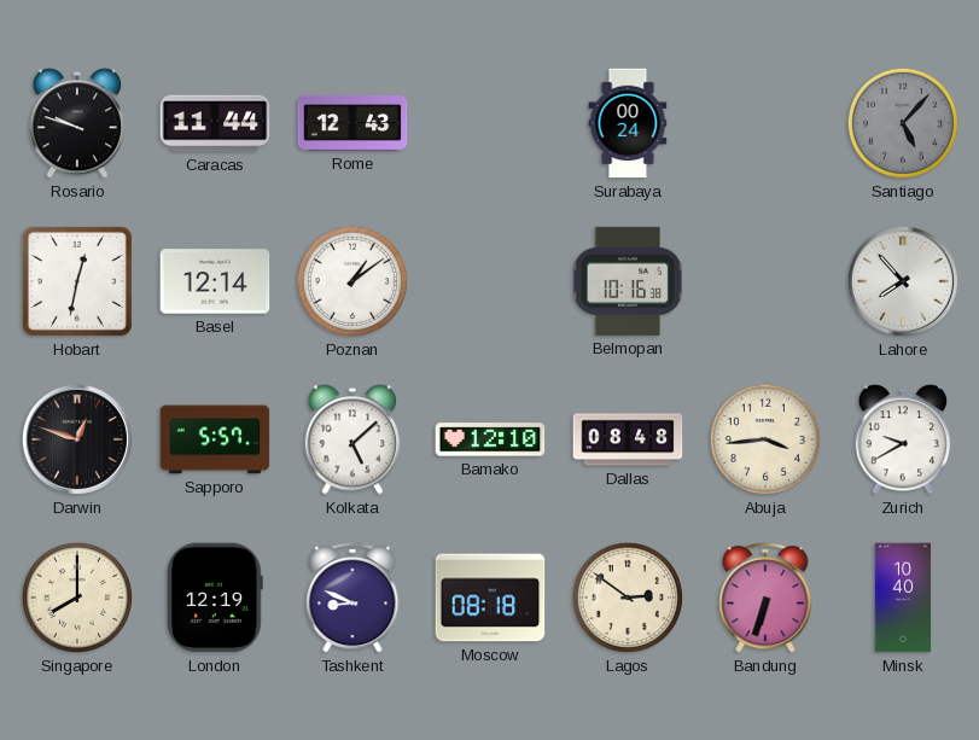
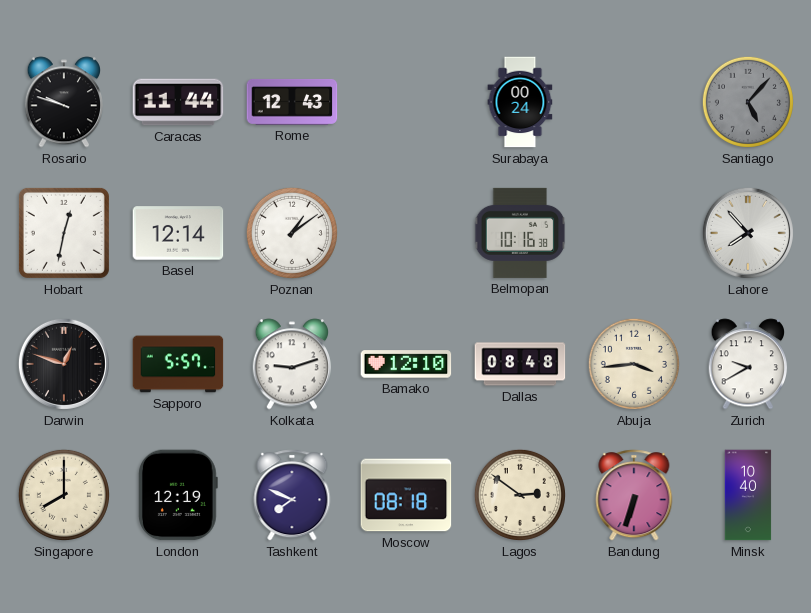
Kolkata: 5:08 -> 9:12 (292, 364)
Tashkent: 8:49 -> 7:49 (292, 495)
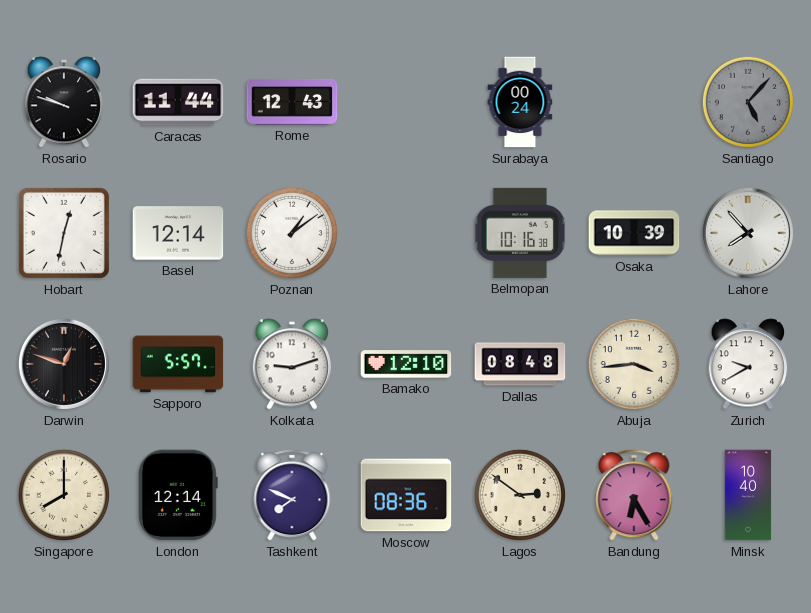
Osaka: none -> 10:39 (634, 233)
London: 12:19 -> 12:14 (178, 495)
Moscow: 08:18 -> 08:36 (406, 495)
Bandung: 6:33 -> 6:25 (634, 495)
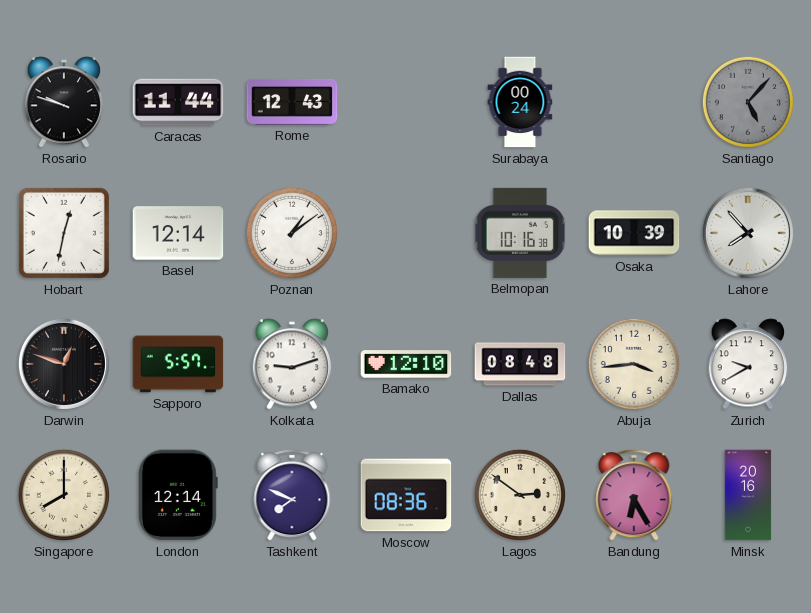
Minsk: 10:40 -> 20:16 (748, 495)
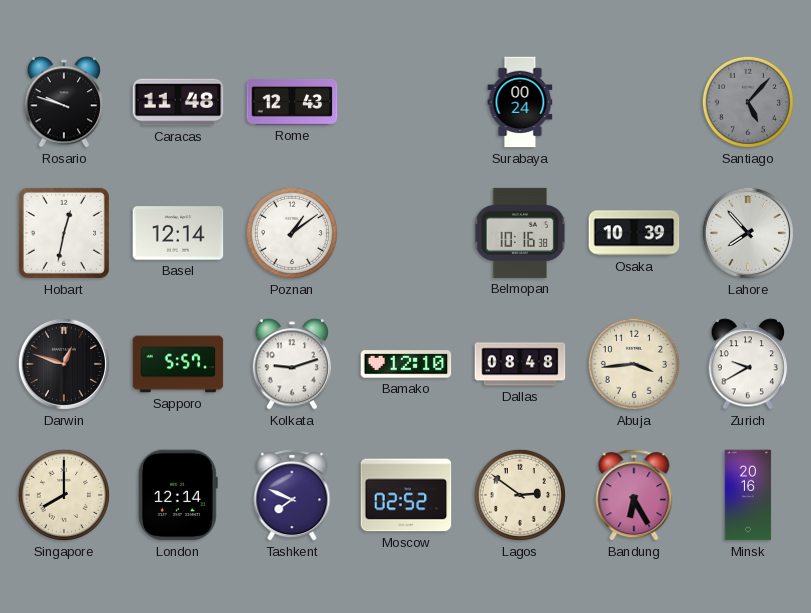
Caracas: 11:44 -> 11:48 (178, 102)
Moscow: 08:36 -> 02:52 (406, 495)
